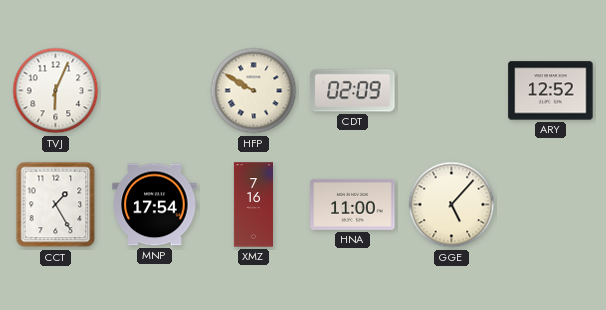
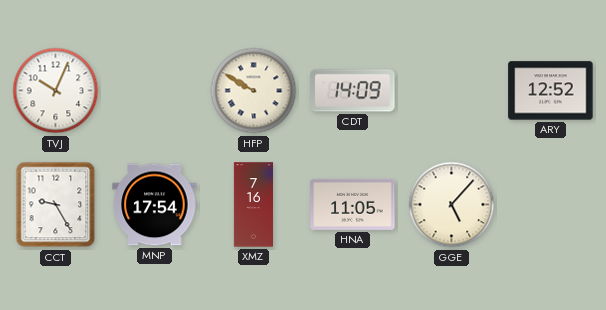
TVJ: 6:04 -> 10:04 (56, 91)
CDT: 02:09 -> 14:09 (353, 91)
CCT: 1:25 -> 9:25 (56, 205)
HNA: 11:00 -> 11:05 (353, 204)
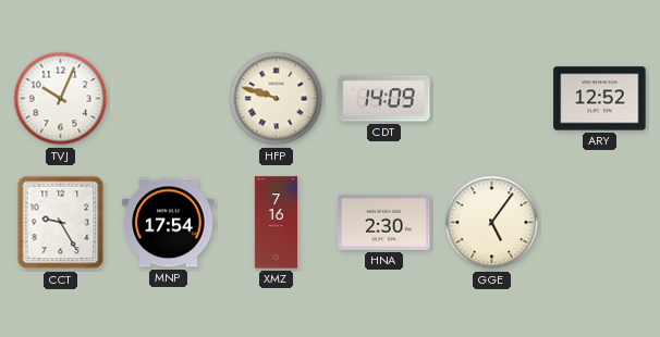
HFP: 9:50 -> 9:48 (277, 99)
HNA: 11:05 -> 2:30 (384, 222)
GGE: 5:07 -> 5:06 (492, 223)
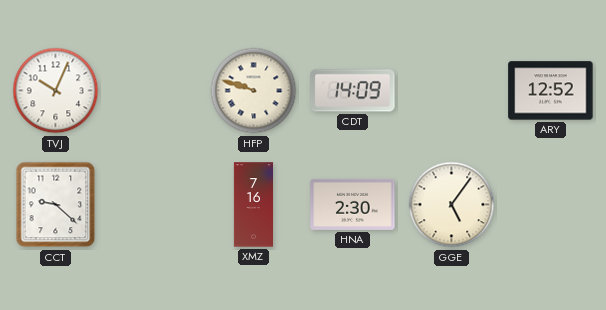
CCT: 9:25 -> 9:22 (56, 205)
MNP: 17:54 -> none (169, 223)
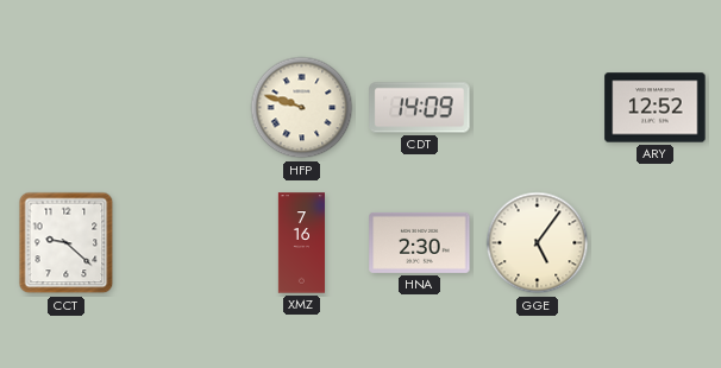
TVJ: 10:04 -> none (56, 91)
